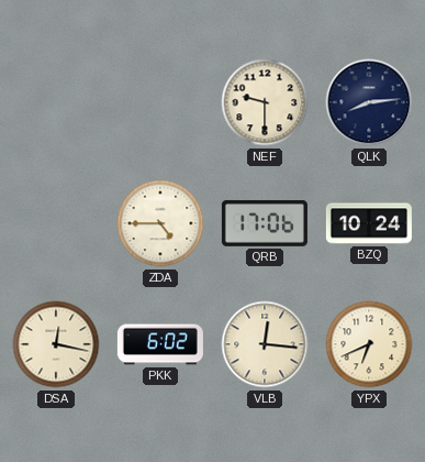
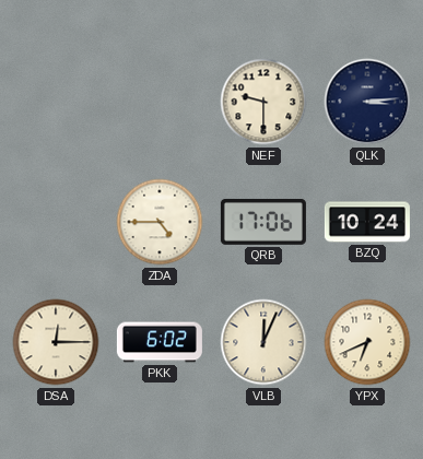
QLK: 8:14 -> 3:14 (367, 102)
DSA: 12:17 -> 12:15 (56, 342)
VLB: 12:16 -> 12:04 (263, 342)
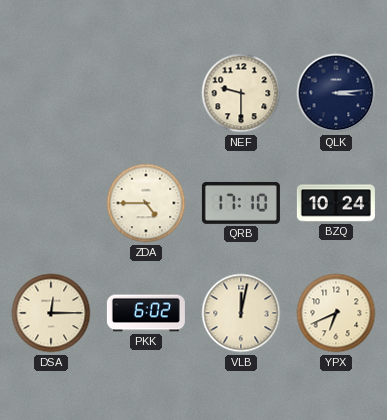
QRB: 17:06 -> 17:10 (241, 203)
VLB: 12:04 -> 12:02 (241, 313)
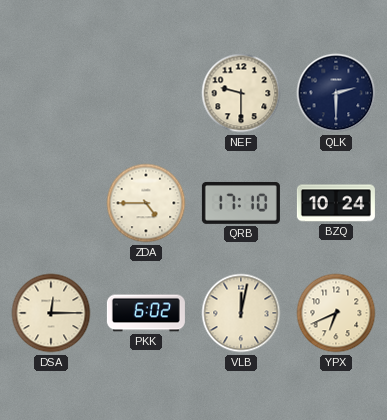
QLK: 3:14 -> 2:30 (336, 93)
